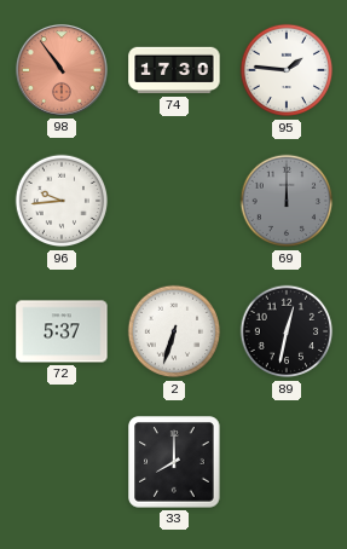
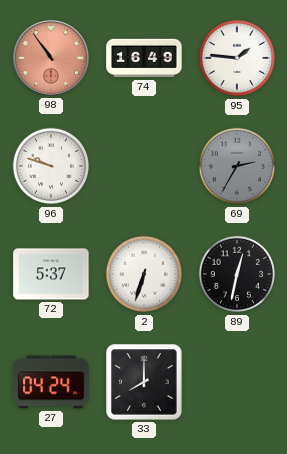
74: 17:30 -> 16:49 (144, 58)
96: 9:44 -> 9:48 (51, 166)
69: 12:00 -> 2:35 (237, 166)
27: none -> 04:24 (51, 382)
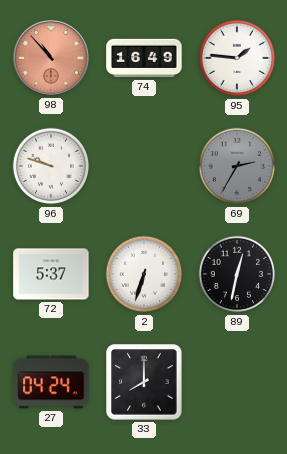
98: 10:54 -> 10:53 (51, 58)
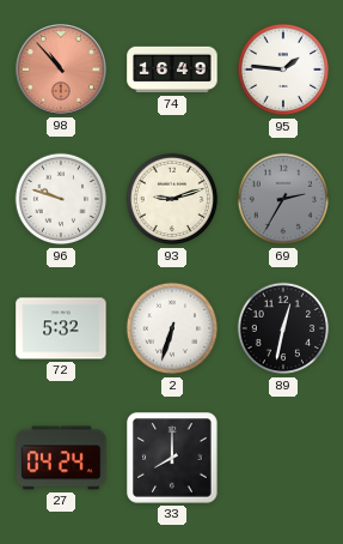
93: none -> 9:12 (172, 199)
72: 5:37 -> 5:32 (61, 328)
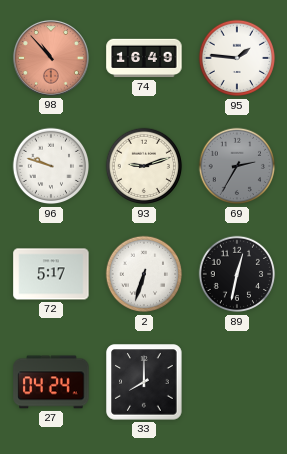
72: 5:32 -> 5:17 (51, 274)
